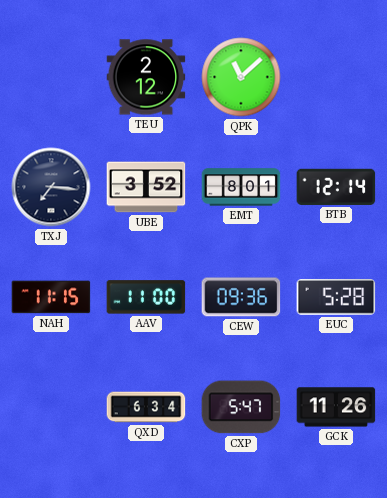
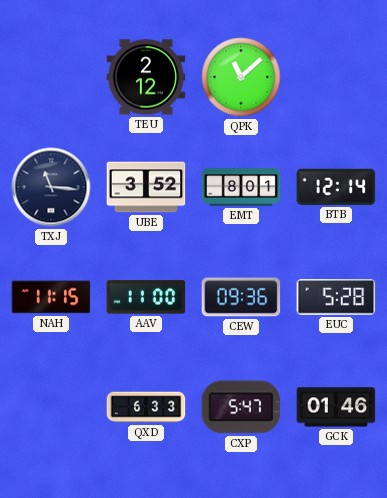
TXJ: 7:16 -> 11:16 (51, 187)
QXD: 6:34 -> 6:33 (146, 407)
GCK: 11:26 -> 01:46 (336, 407)
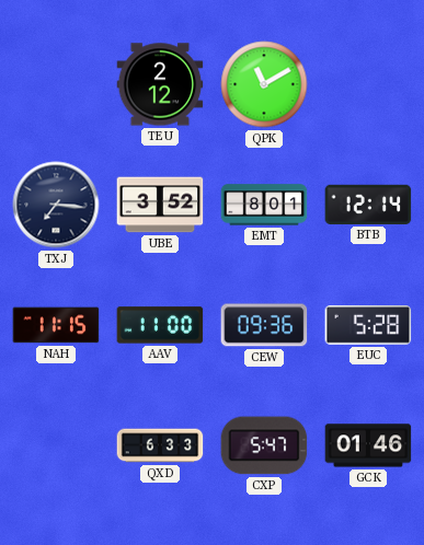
QPK: 11:08 -> 11:10 (264, 84)
TXJ: 11:16 -> 7:16 (56, 205)
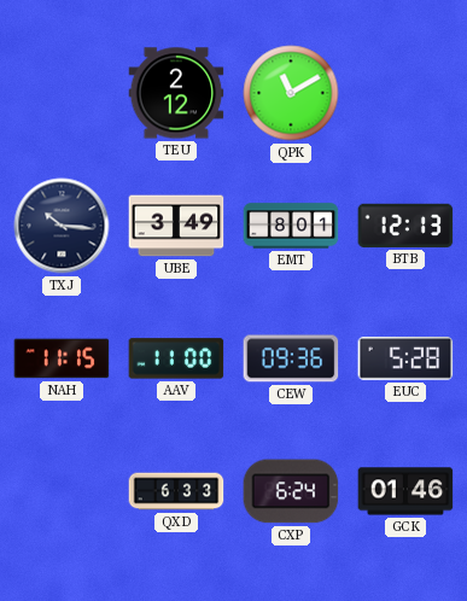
TXJ: 7:16 -> 10:16 (62, 226)
UBE: 3:52 -> 3:49 (176, 226)
BTB: 12:14 -> 12:13 (405, 226)
CXP: 5:47 -> 6:24 (291, 491)
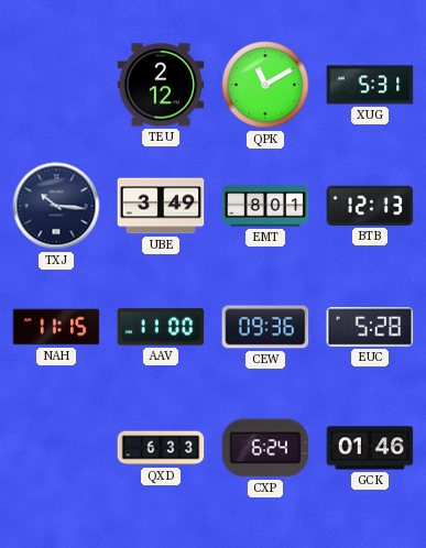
XUG: none -> 5:31 (370, 85)
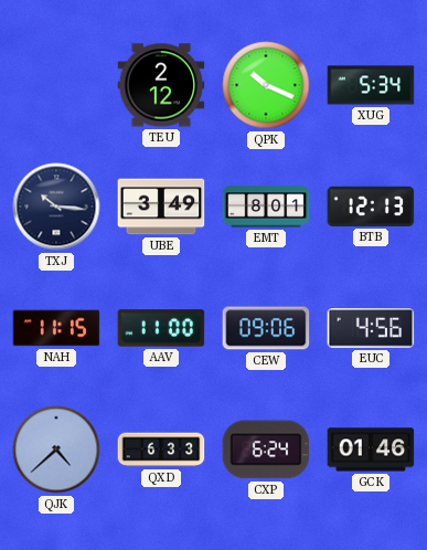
QPK: 11:10 -> 10:19 (266, 85)
XUG: 5:31 -> 5:34 (371, 85)
CEW: 09:36 -> 09:06 (266, 328)
EUC: 5:28 -> 4:56 (371, 329)
QJK: none -> 4:38 (56, 449)
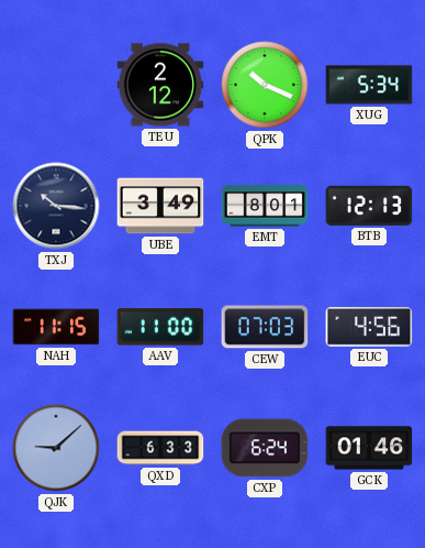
CEW: 09:06 -> 07:03 (265, 327)
QJK: 4:38 -> 9:08 (56, 448)
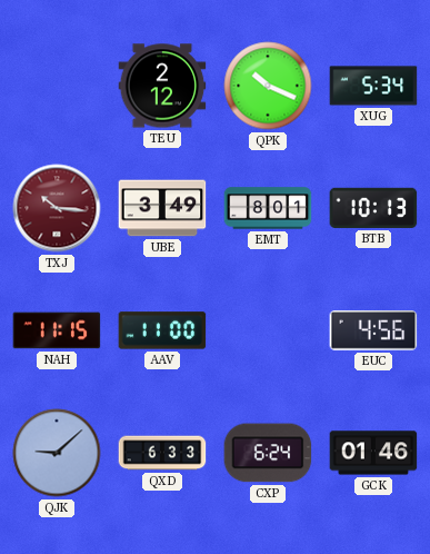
TXJ dial: navy -> burgundy (57, 208)
BTB: 12:13 -> 10:13 (373, 208)
CEW: 07:03 -> none (265, 327)
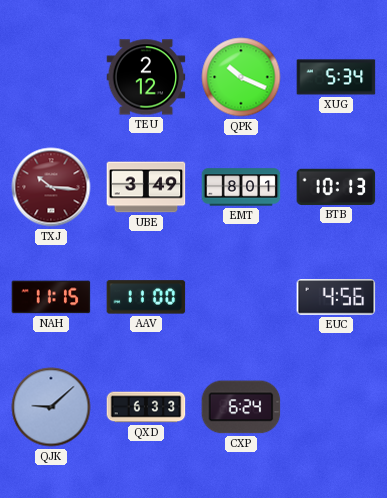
GCK: 01:46 -> none (373, 453)
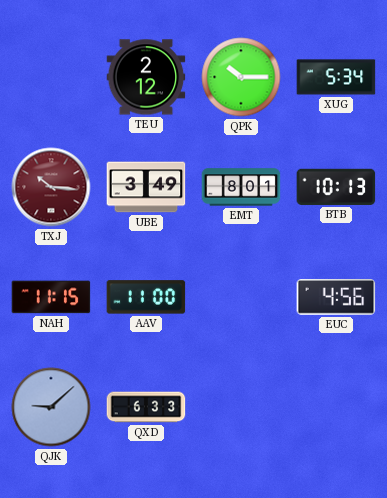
QPK: 10:19 -> 10:15 (241, 77)
CXP: 6:24 -> none (241, 407)
